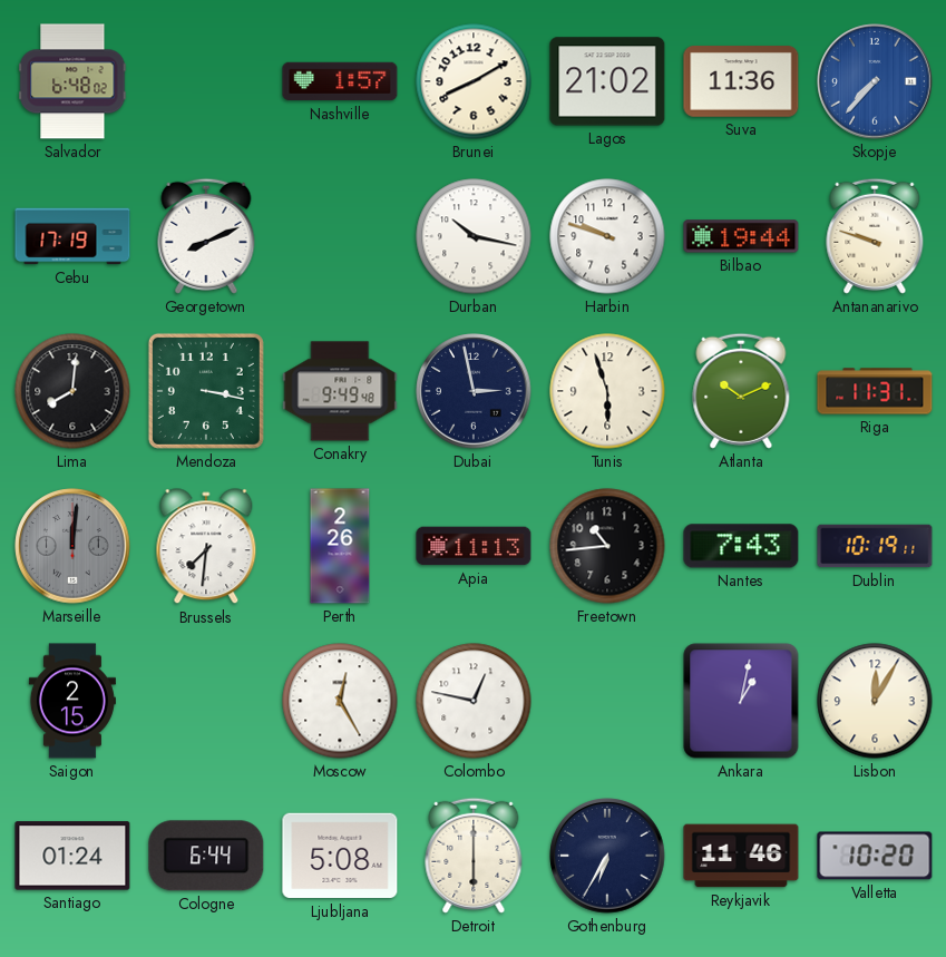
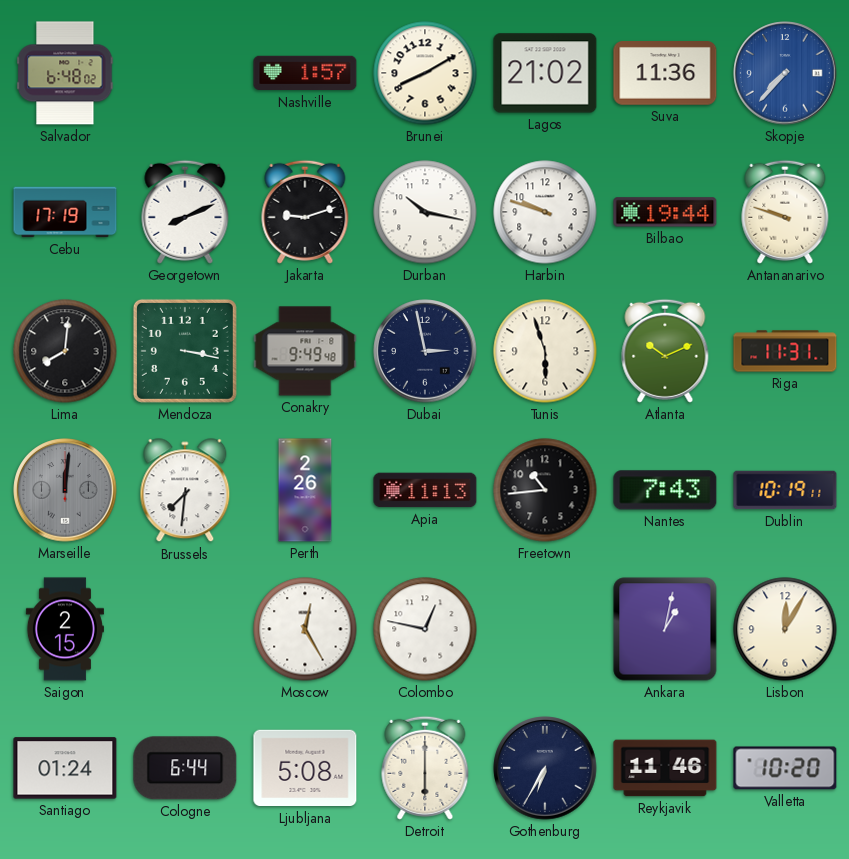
Jakarta: none -> 9:12 (305, 212)
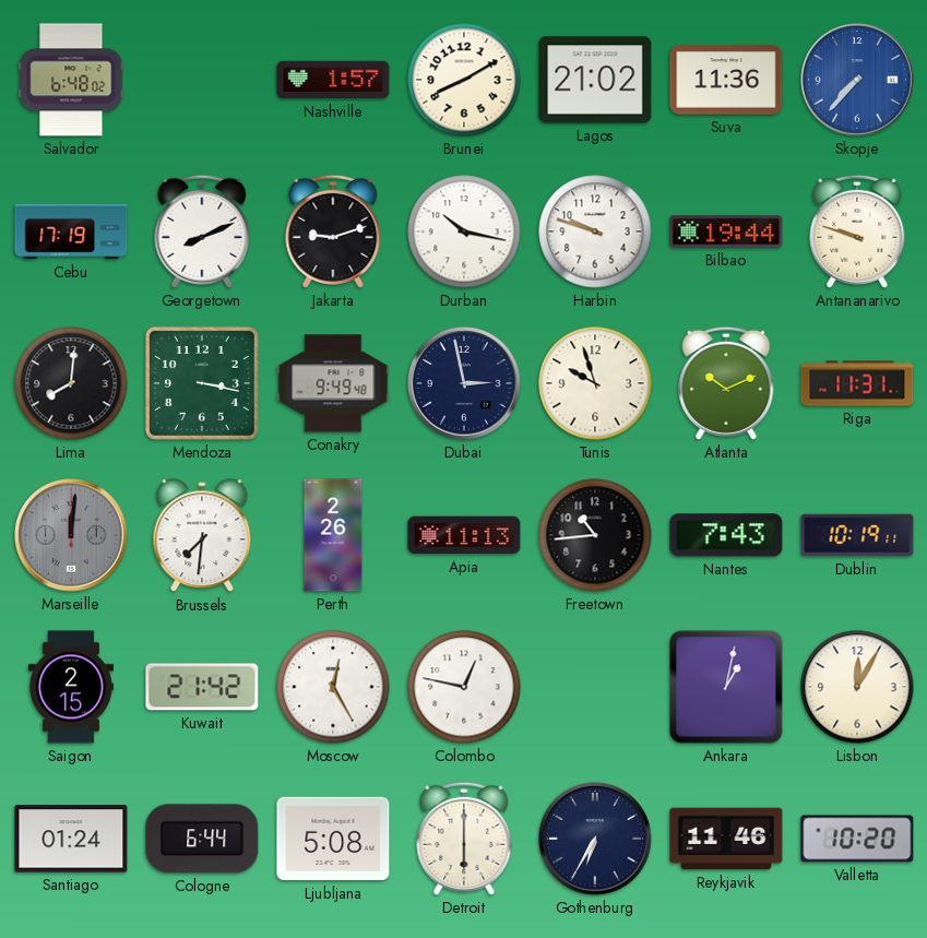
Tunis: 5:57 -> 9:57 (595, 383)
Kuwait: none -> 21:42 (202, 687)
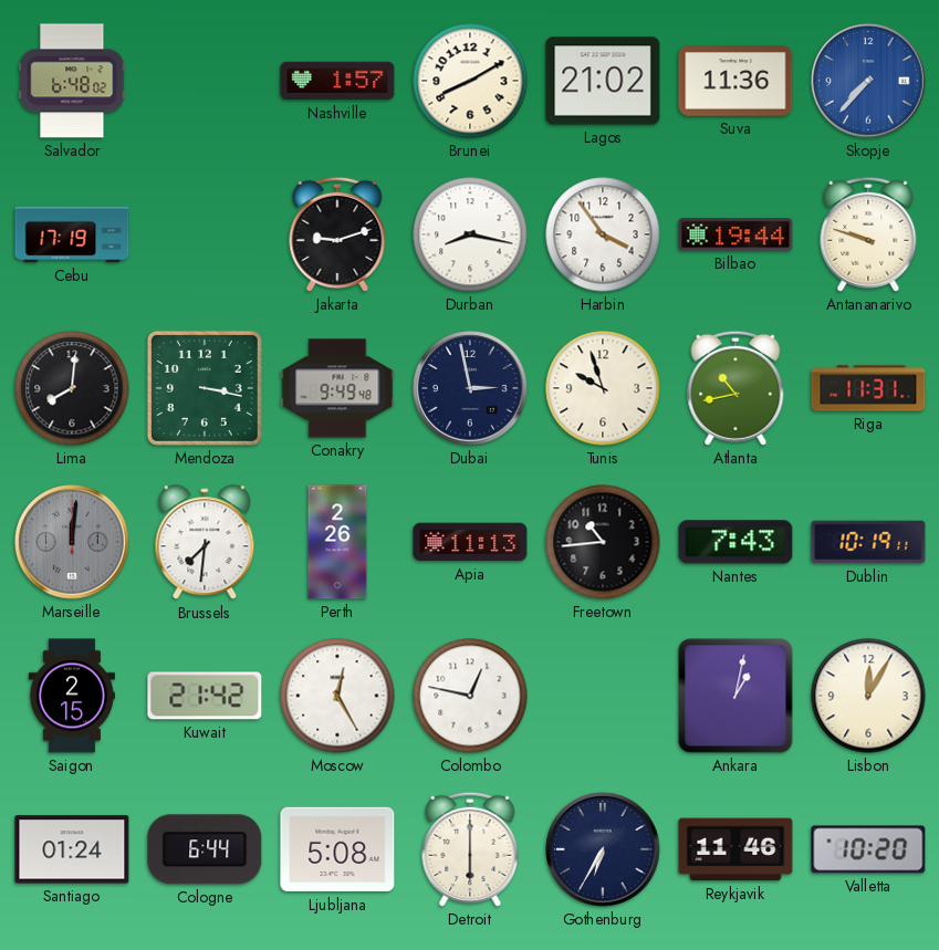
Georgetown: 8:11 -> none (202, 231)
Durban: 10:17 -> 8:17 (470, 234)
Harbin: 9:48 -> 3:54 (603, 234)
Atlanta: 10:11 -> 10:43 (735, 388)
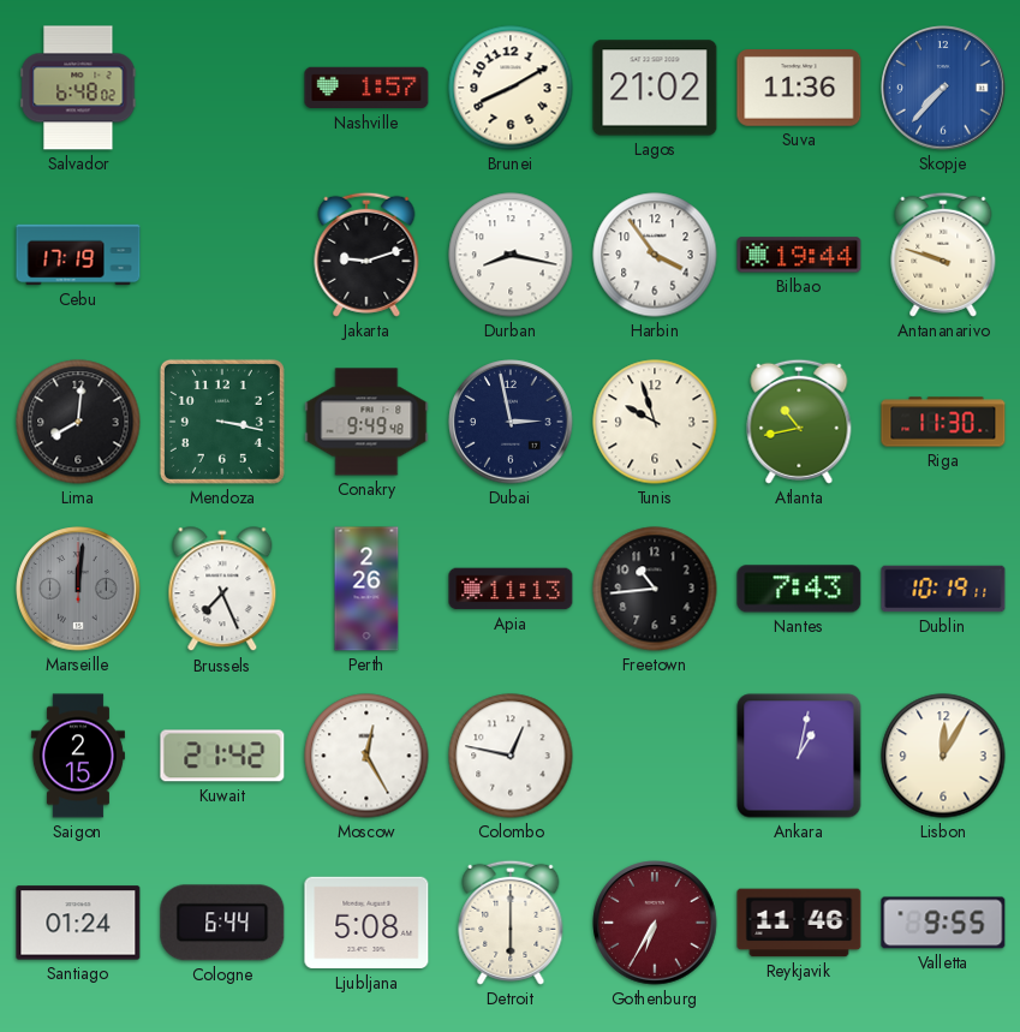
Riga: 11:31 -> 11:30 (943, 422)
Brussels: 7:31 -> 7:26 (222, 590)
Gothenburg dial: navy -> burgundy (655, 923)
Valletta: 10:20 -> 9:55 (943, 923)
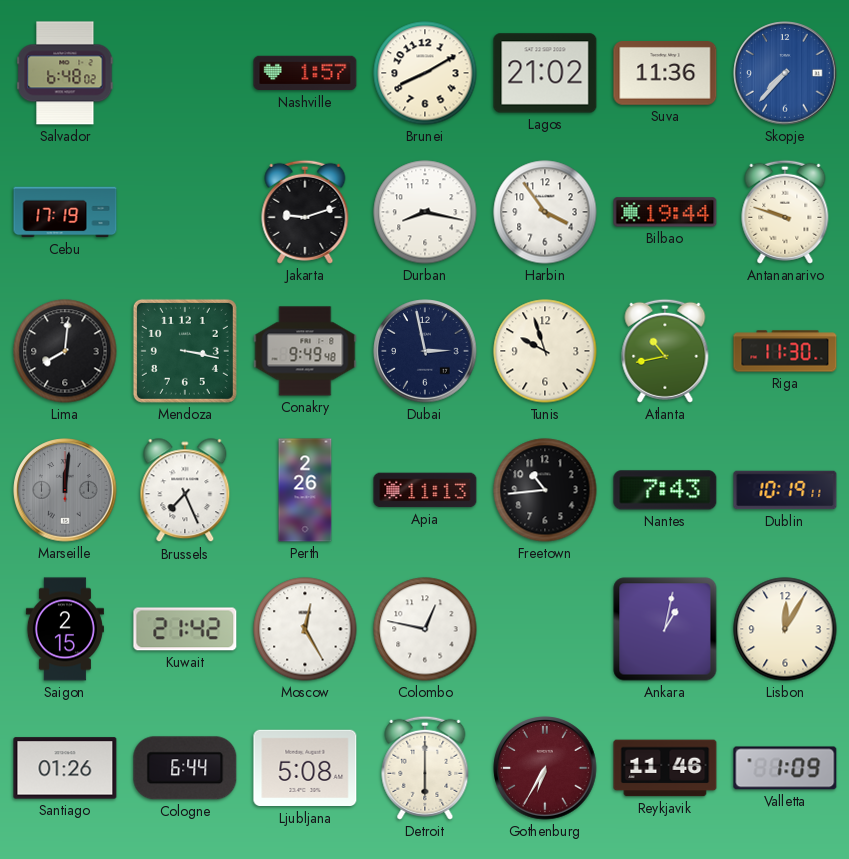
Santiago: 01:24 -> 01:26 (65, 768)
Valletta: 9:55 -> 1:09 (785, 768)
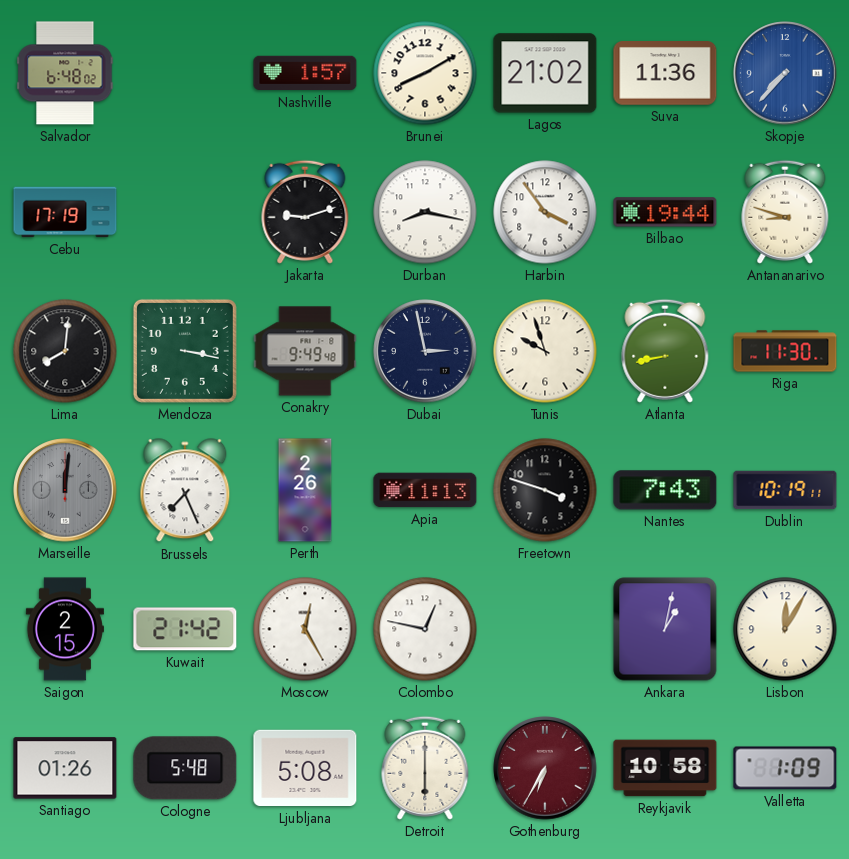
Antananarivo: 9:48 -> 8:48 (785, 212)
Atlanta: 10:43 -> 8:43 (665, 351)
Freetown: 10:44 -> 3:48 (545, 490)
Cologne: 6:44 -> 5:48 (185, 768)
Reykjavik: 11:46 -> 10:58 (665, 768)
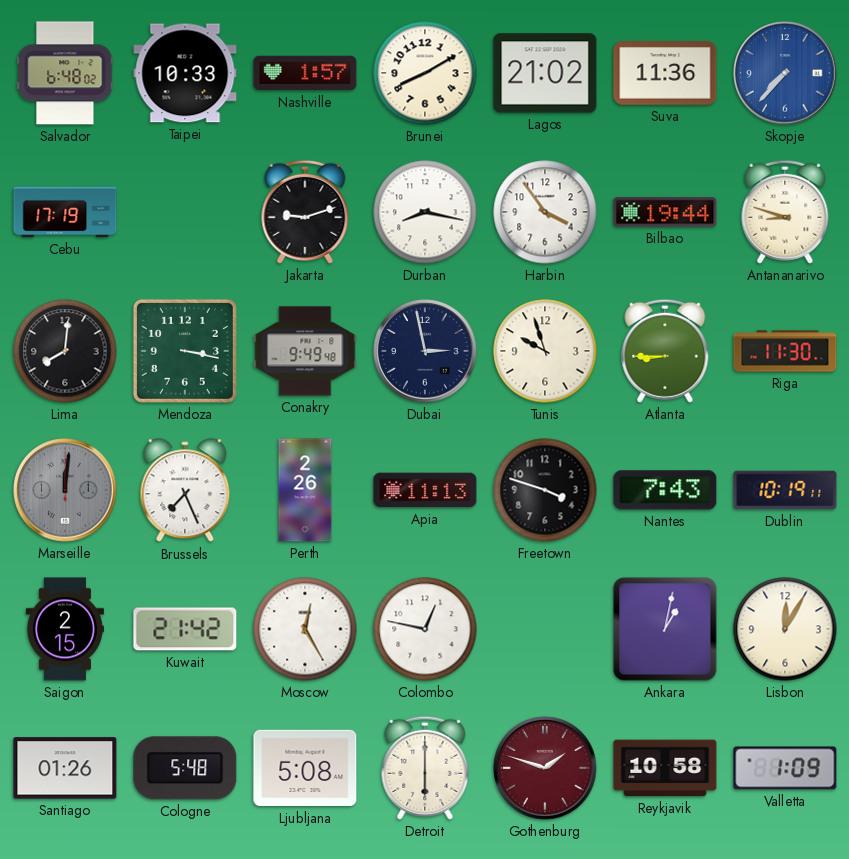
Taipei: none -> 10:33 (185, 73)
Atlanta: 8:43 -> 8:45 (665, 351)
Gothenburg: 6:35 -> 1:48 (545, 768)
